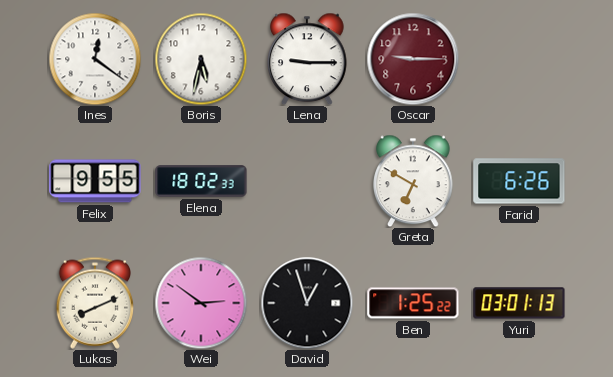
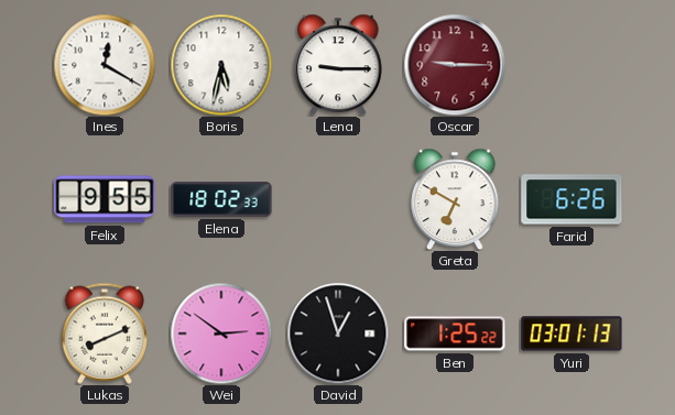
Ines: 12:21 -> 12:20 (105, 65)
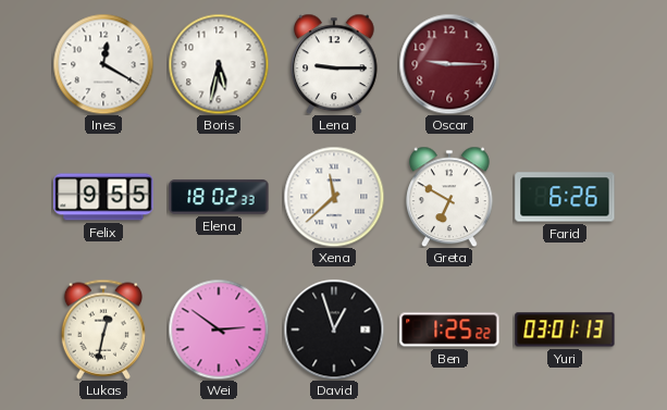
Xena: none -> 11:38 (334, 197)
Lukas: 8:11 -> 12:32 (102, 330)
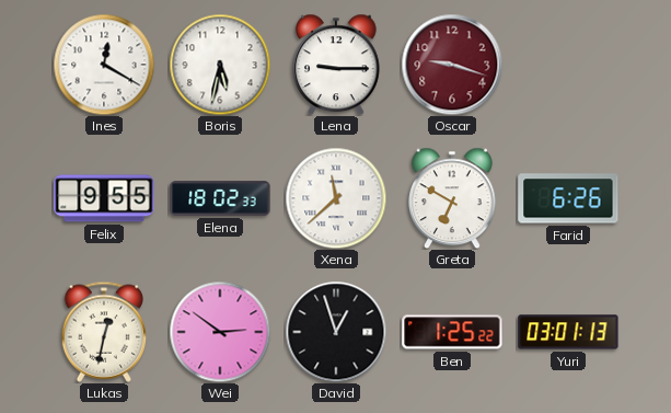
Oscar: 9:15 -> 9:18 (452, 65)
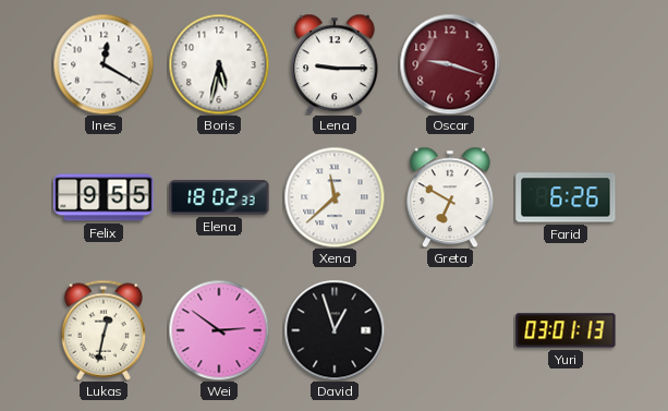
Ben: 1:25 -> none (452, 332)
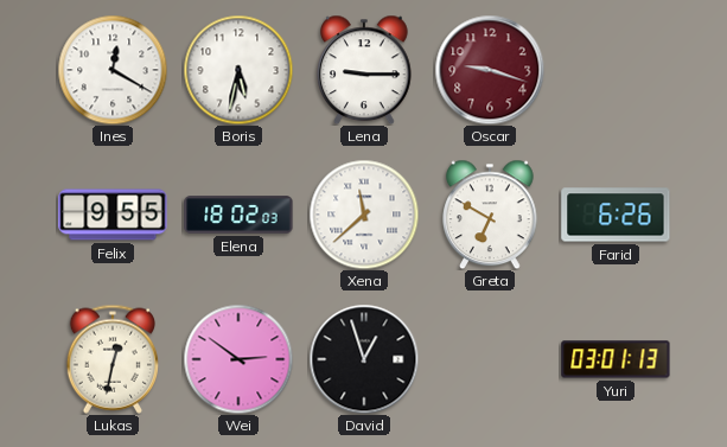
Elena: 18:02:33 -> 18:02:03 (238, 215)
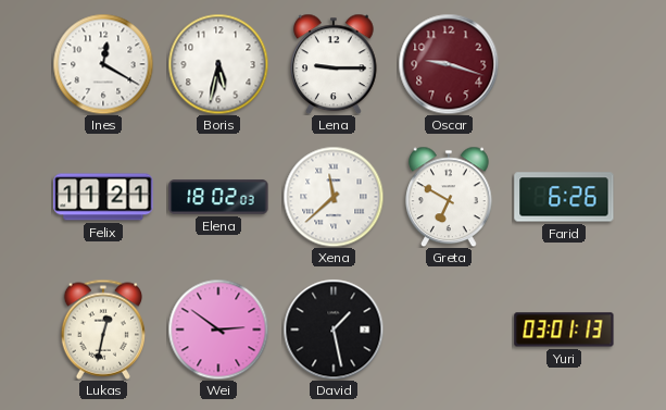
Felix: 9:55 -> 11:21 (103, 197)
David: 12:57 -> 1:28 (334, 330)
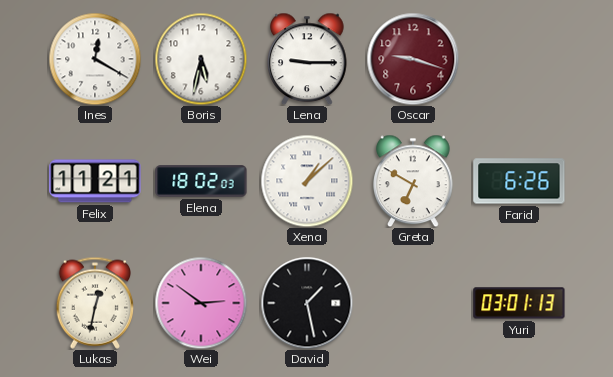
Xena: 11:38 -> 1:08 (307, 181)
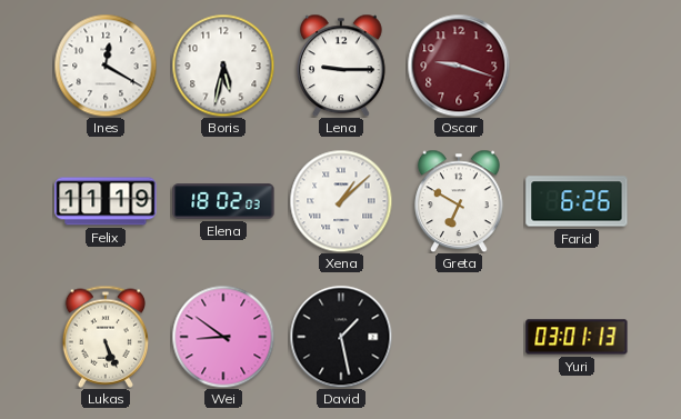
Felix: 11:21 -> 11:19 (106, 201)
Lukas: 12:32 -> 5:26 (104, 337)
Wei: 2:51 -> 8:51 (223, 337)
